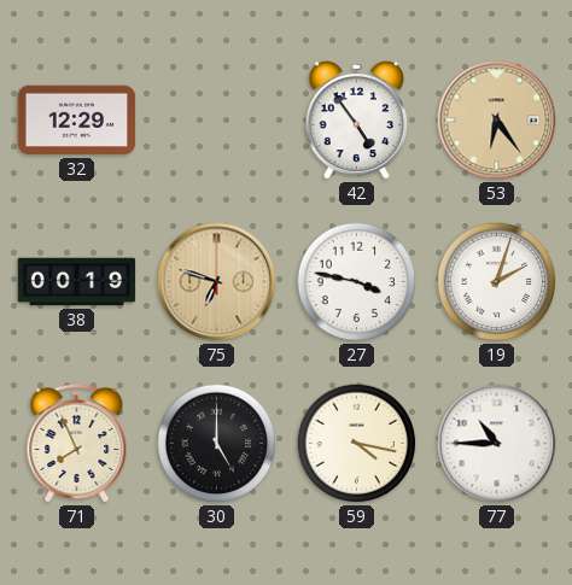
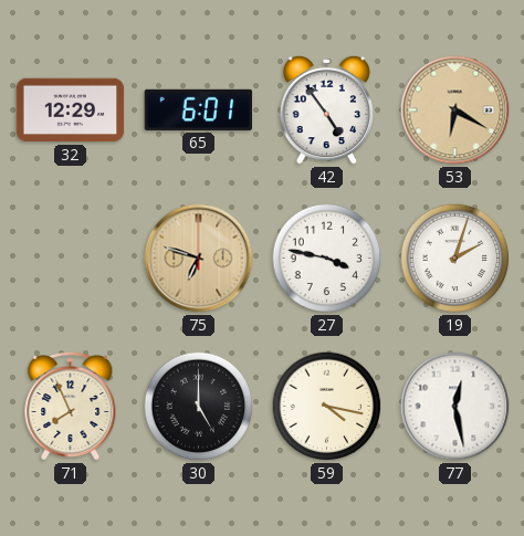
65: none -> 6:01 (199, 109)
53: 6:24 -> 6:20 (455, 111)
38: 00:19 -> none (77, 282)
77: 10:45 -> 12:28 (455, 407)
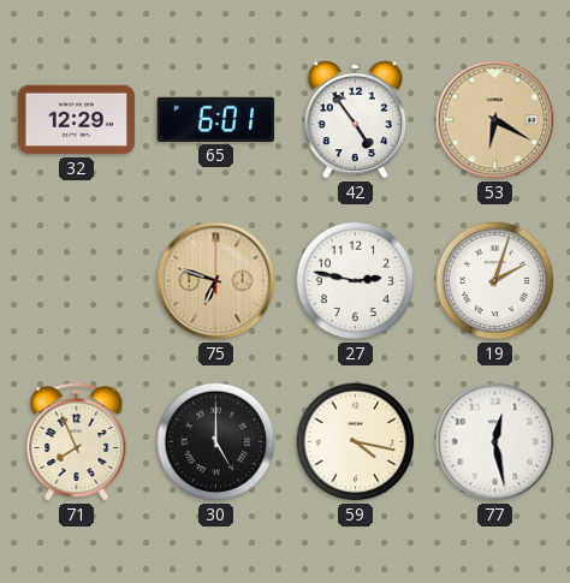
27: 3:47 -> 2:47 (356, 281)
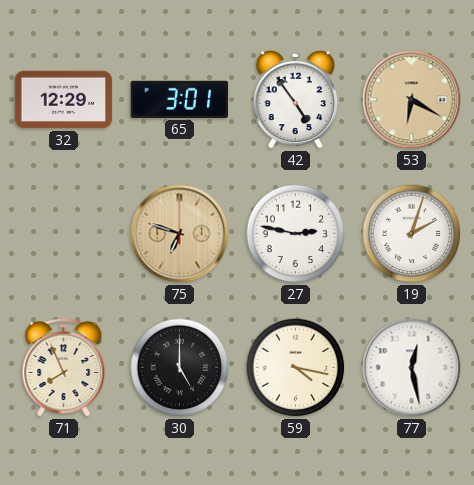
65: 6:01 -> 3:01 (180, 99)
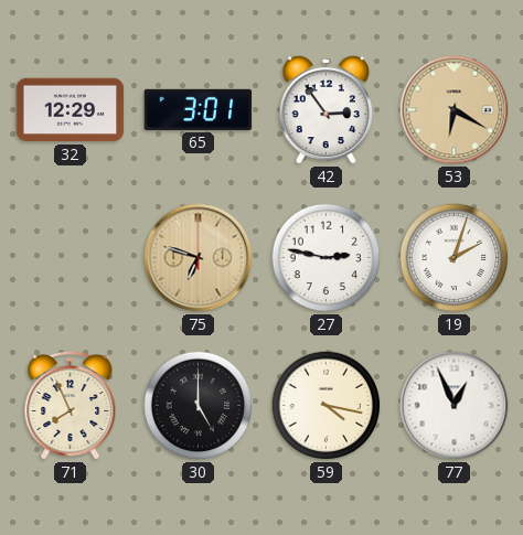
42: 4:54 -> 2:54 (327, 109)
77: 12:28 -> 12:56 (455, 406)
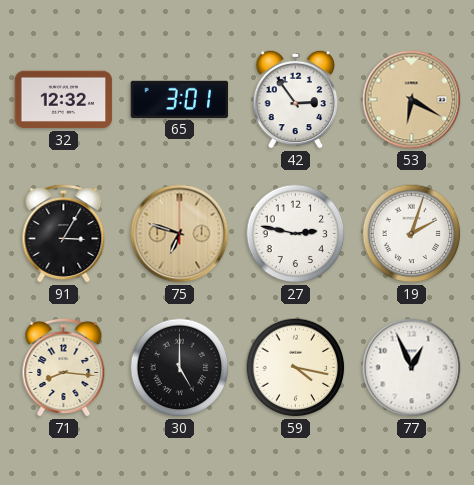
32: 12:29 -> 12:32 (64, 100)
91: none -> 3:05 (64, 233)
71: 7:56 -> 8:16 (64, 367)
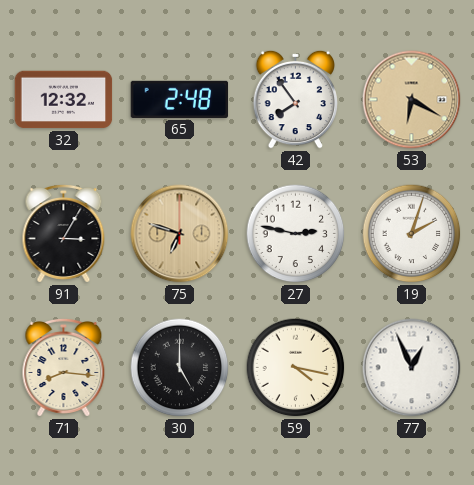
65: 3:01 -> 2:48 (180, 99)
42: 2:54 -> 7:54 (296, 99)
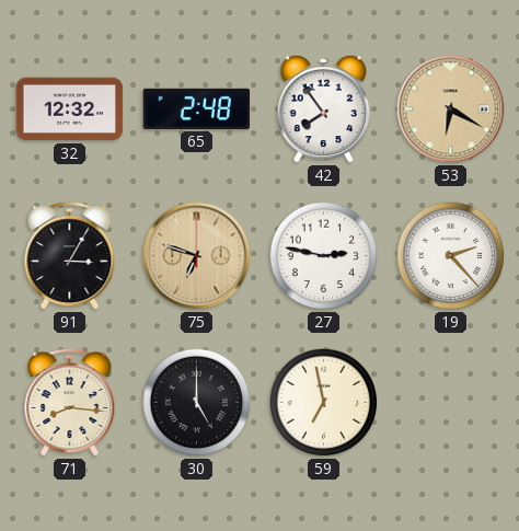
19: 2:03 -> 2:23 (451, 256)
59: 4:17 -> 6:58 (324, 403)
77: 12:56 -> none (412, 368)
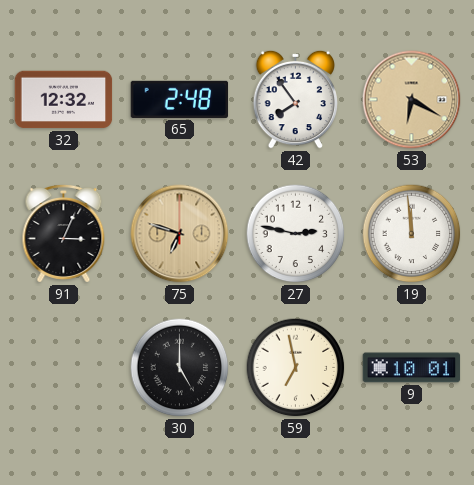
91: 3:05 -> 3:04 (64, 233)
19: 2:23 -> 11:59 (412, 234)
71: 8:16 -> none (70, 402)
9: none -> 10:01 (412, 368)
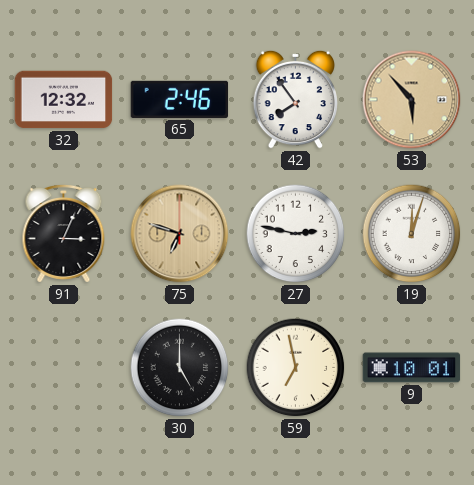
65: 2:48 -> 2:46 (180, 99)
53: 6:20 -> 5:53 (412, 100)
19: 11:59 -> 12:03 (412, 234)
